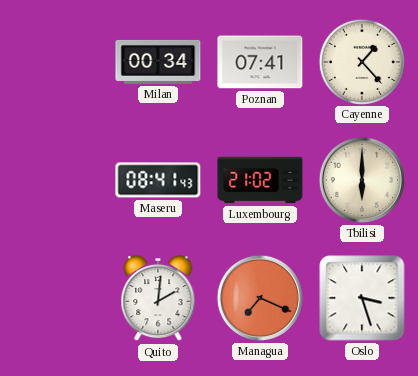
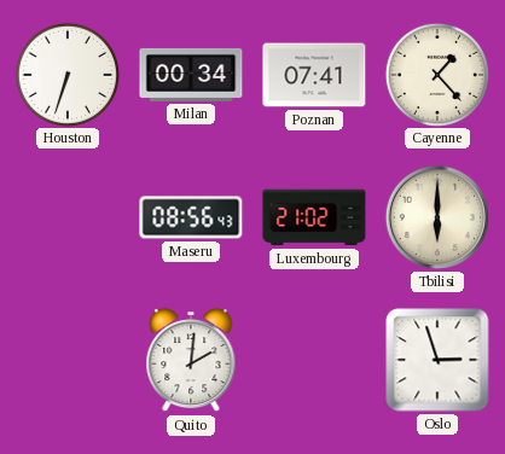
Houston: none -> 6:33 (66, 74)
Maseru: 08:41 -> 08:56 (191, 217)
Managua: 7:19 -> none (260, 298)
Oslo: 3:27 -> 2:57 (437, 360)
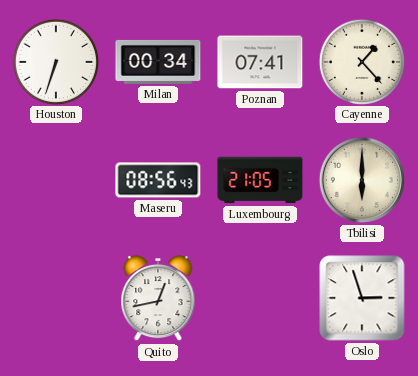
Luxembourg: 21:02 -> 21:05 (260, 180)
Quito: 2:01 -> 12:43 (158, 298)
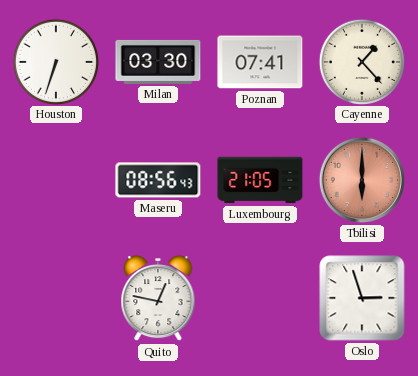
Milan: 00:34 -> 03:30 (158, 62)
Tbilisi dial: cream -> salmon (362, 180)
Quito: 12:43 -> 12:47 (158, 298)
